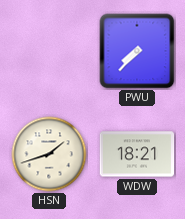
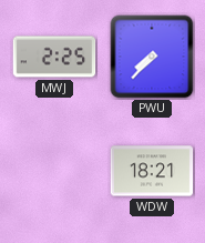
MWJ: none -> 2:25 (54, 57)
HSN: 1:42 -> none (49, 154)
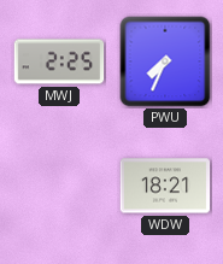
PWU: 7:37 -> 7:34 (165, 61)
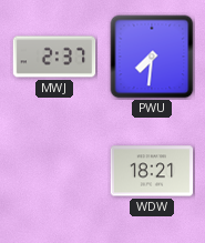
MWJ: 2:25 -> 2:37 (54, 57)
PWU: 7:34 -> 7:31 (152, 57)
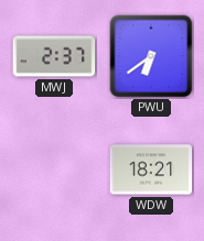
PWU: 7:31 -> 6:39 (151, 56)
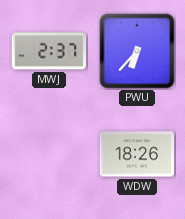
PWU: 6:39 -> 6:37 (137, 51)
WDW: 18:21 -> 18:26 (137, 154)
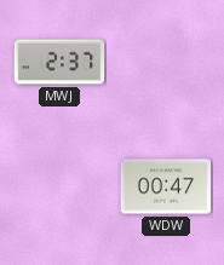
PWU: 6:37 -> none (137, 51)
WDW: 18:26 -> 00:47 (166, 186)
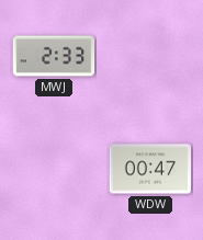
MWJ: 2:37 -> 2:33 (54, 56)
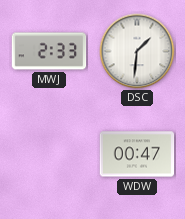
DSC: none -> 1:31 (137, 51)
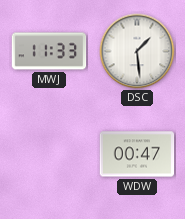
MWJ: 2:33 -> 11:33 (49, 51)
DSC: 1:31 -> 1:29 (137, 51)
